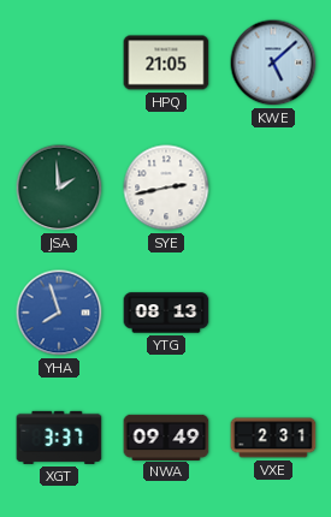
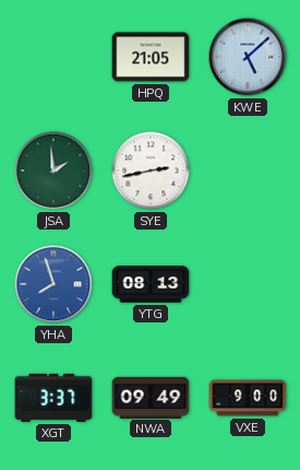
VXE: 2:31 -> 9:00 (248, 398)
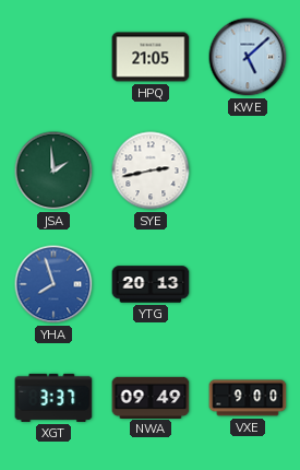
YTG: 08:13 -> 20:13 (151, 284)
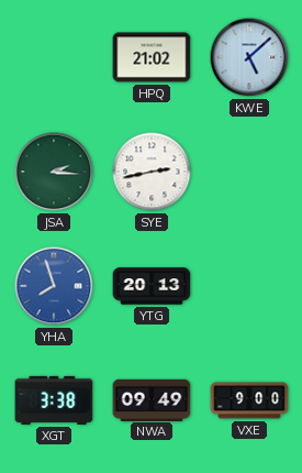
HPQ: 21:05 -> 21:02 (152, 57)
JSA: 1:59 -> 2:16 (54, 172)
XGT: 3:37 -> 3:38 (54, 400)
